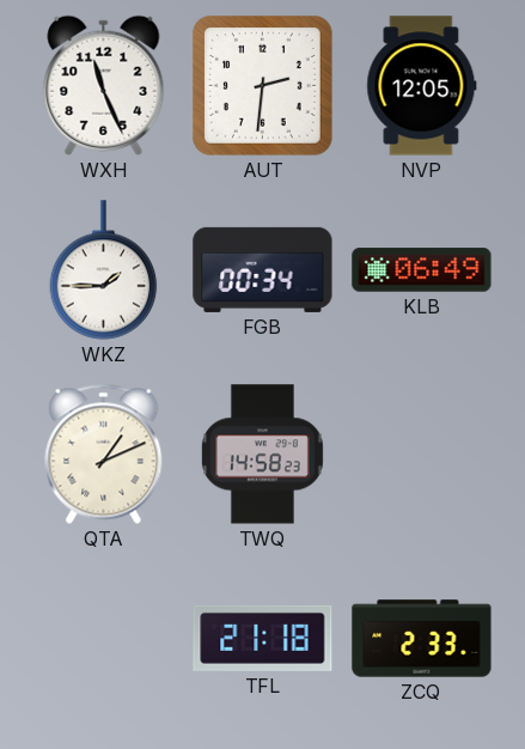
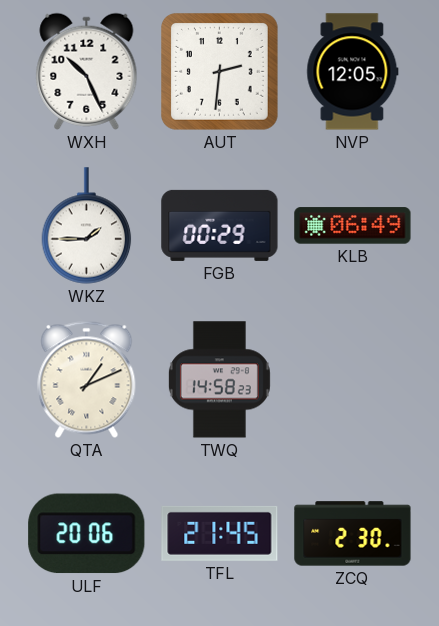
WXH: 11:26 -> 10:26 (87, 71)
FGB: 00:34 -> 00:29 (220, 225)
ULF: none -> 20:06 (87, 534)
TFL: 21:18 -> 21:45 (220, 533)
ZCQ: 2:33 -> 2:30 (353, 534)
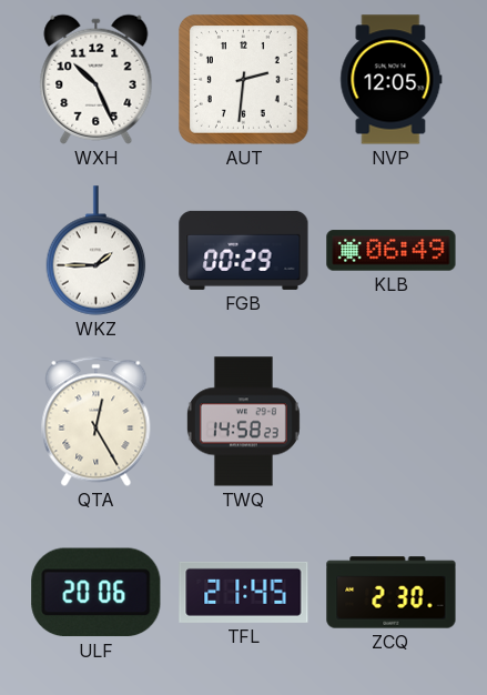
QTA: 1:11 -> 12:25 (97, 421)
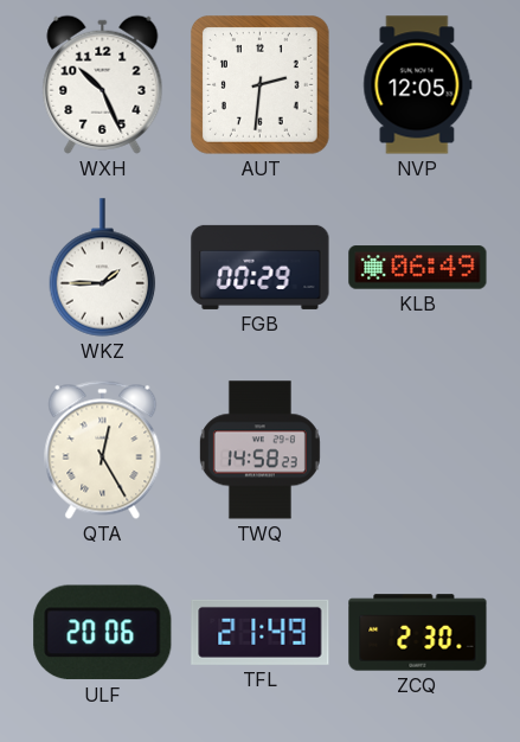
TFL: 21:45 -> 21:49 (261, 632)
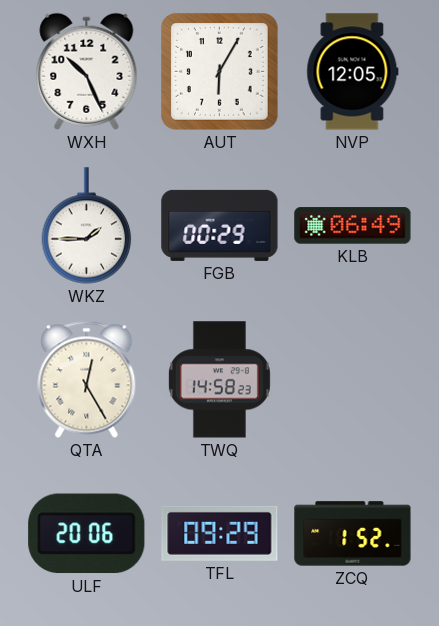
AUT: 2:31 -> 6:05 (220, 72)
TFL: 21:49 -> 09:29 (220, 533)
ZCQ: 2:30 -> 1:52 (353, 534)
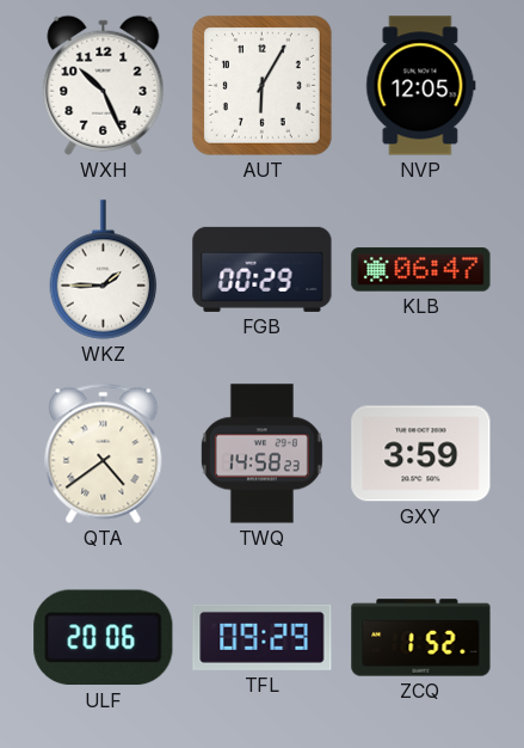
KLB: 06:49 -> 06:47 (421, 270)
QTA: 12:25 -> 4:39 (104, 453)
GXY: none -> 3:59 (421, 454)
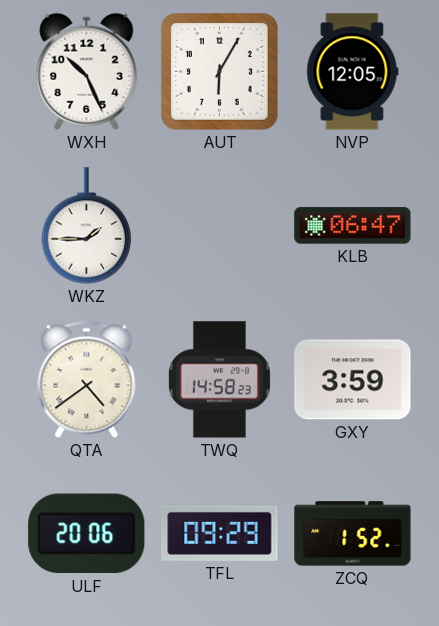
FGB: 00:29 -> none (263, 269)
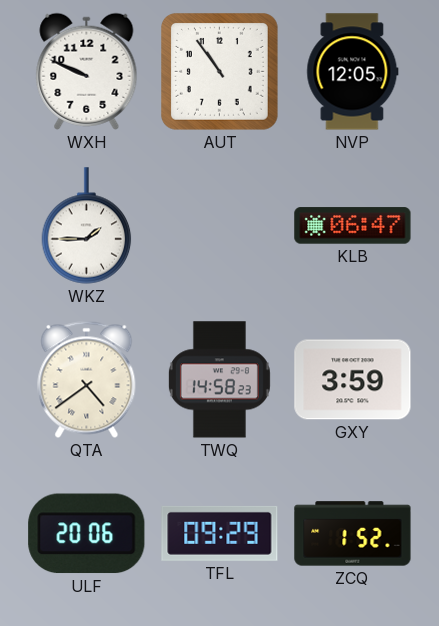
WXH: 10:26 -> 9:49 (87, 71)
AUT: 6:05 -> 10:54 (220, 72)
